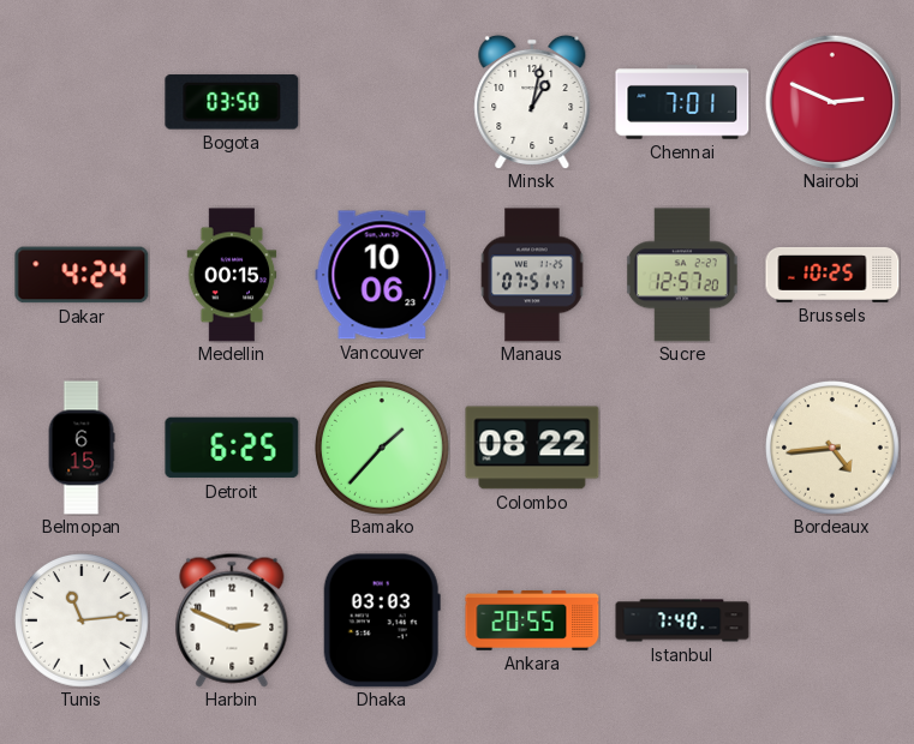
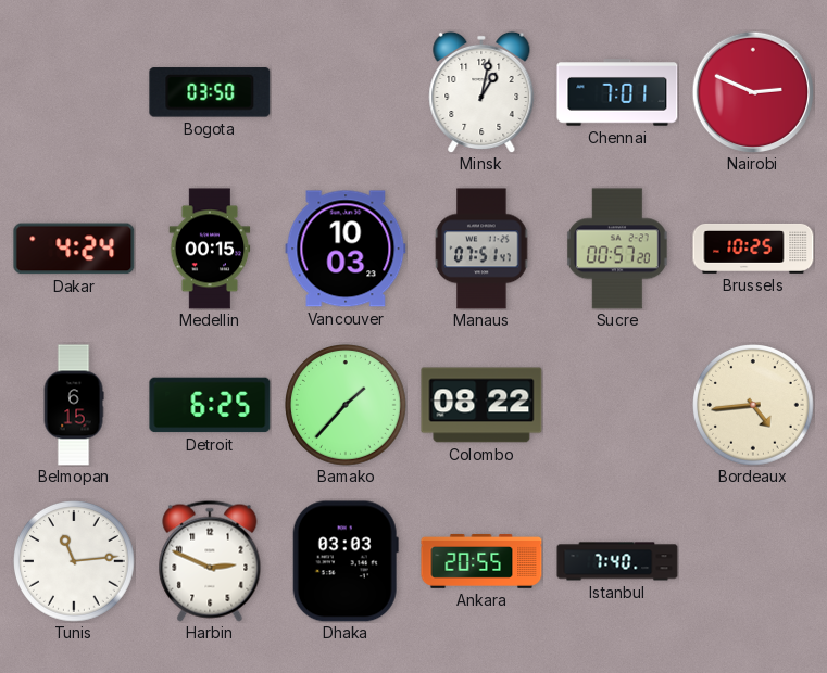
Vancouver: 10:06 -> 10:03 (346, 249)
Sucre: 12:57 -> 00:57 (617, 249)
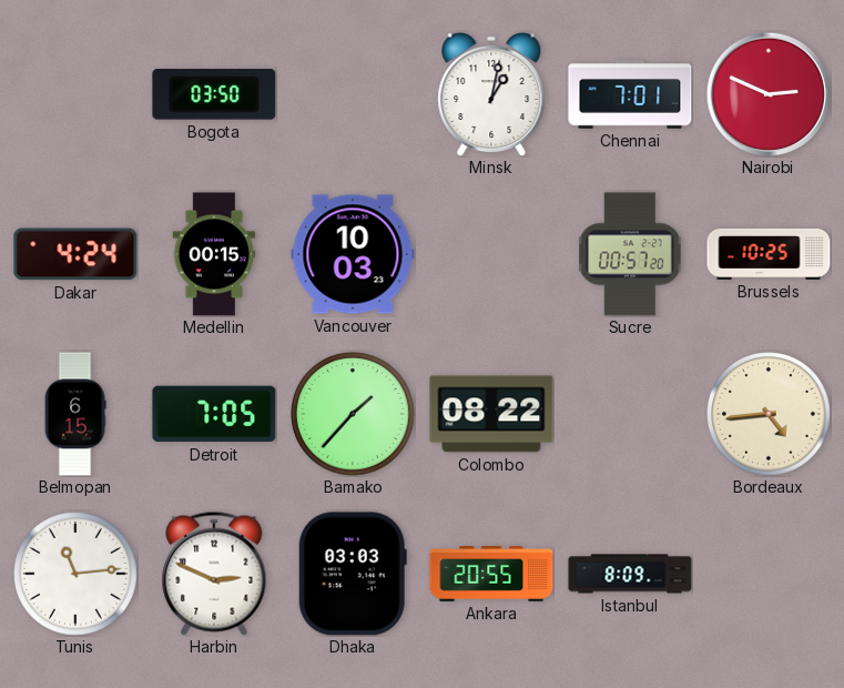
Manaus: 07:51 -> none (481, 249)
Detroit: 6:25 -> 7:05 (214, 414)
Istanbul: 7:40 -> 8:09 (630, 574)
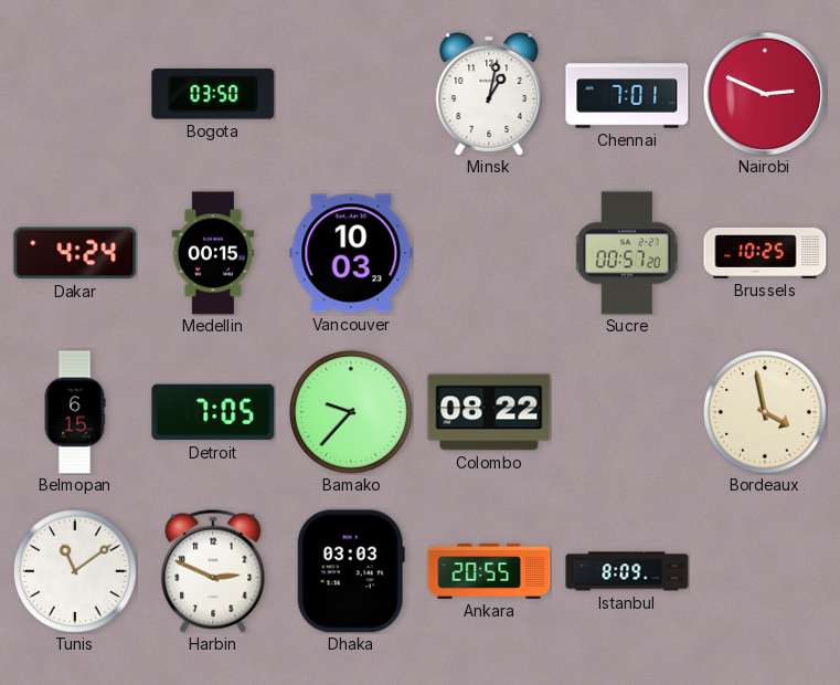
Bamako: 1:37 -> 9:37 (352, 413)
Bordeaux: 4:44 -> 3:58 (766, 413)
Tunis: 11:14 -> 11:09 (76, 572)
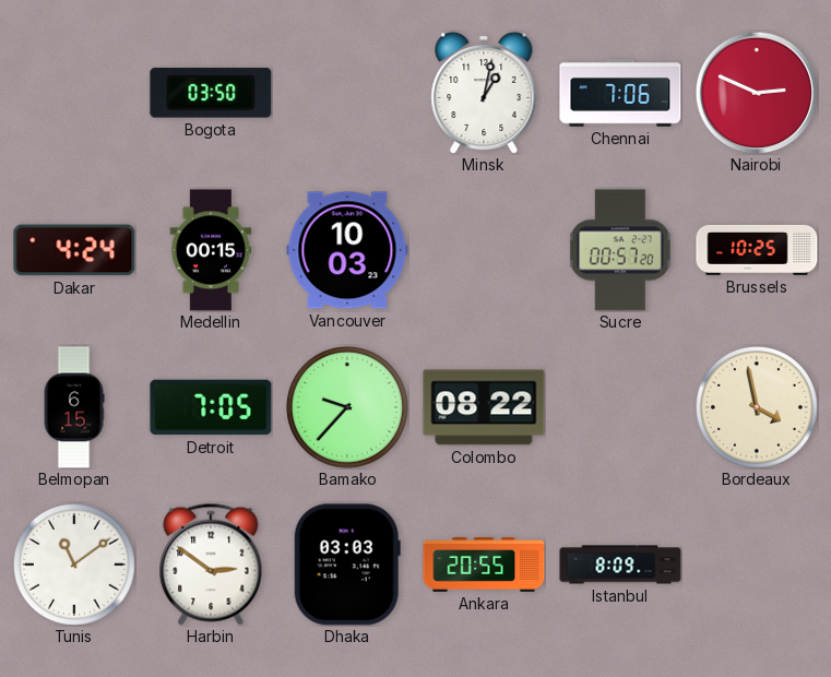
Chennai: 7:01 -> 7:06 (620, 93)
Harbin: 2:49 -> 2:51 (211, 565)
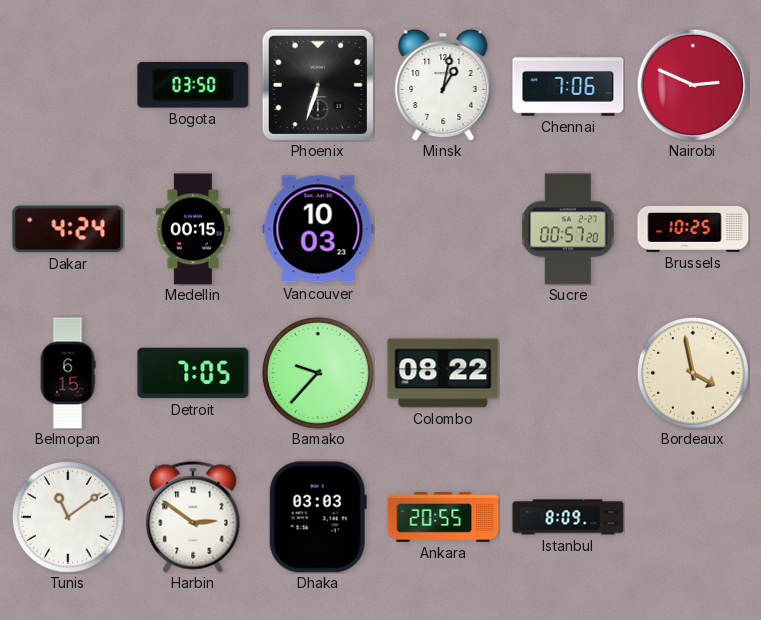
Phoenix: none -> 6:33 (318, 85)
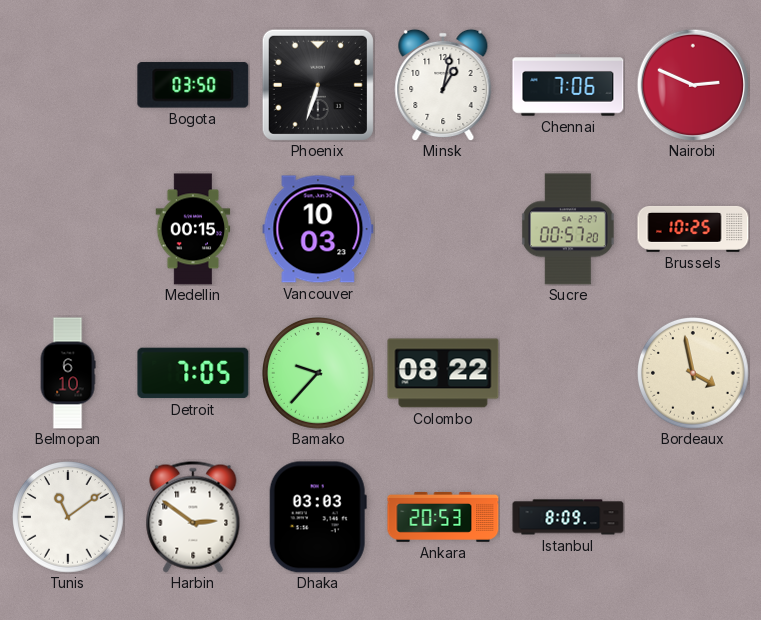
Dakar: 4:24 -> none (68, 229)
Belmopan: 6:15 -> 6:10 (68, 373)
Ankara: 20:55 -> 20:53 (443, 517)
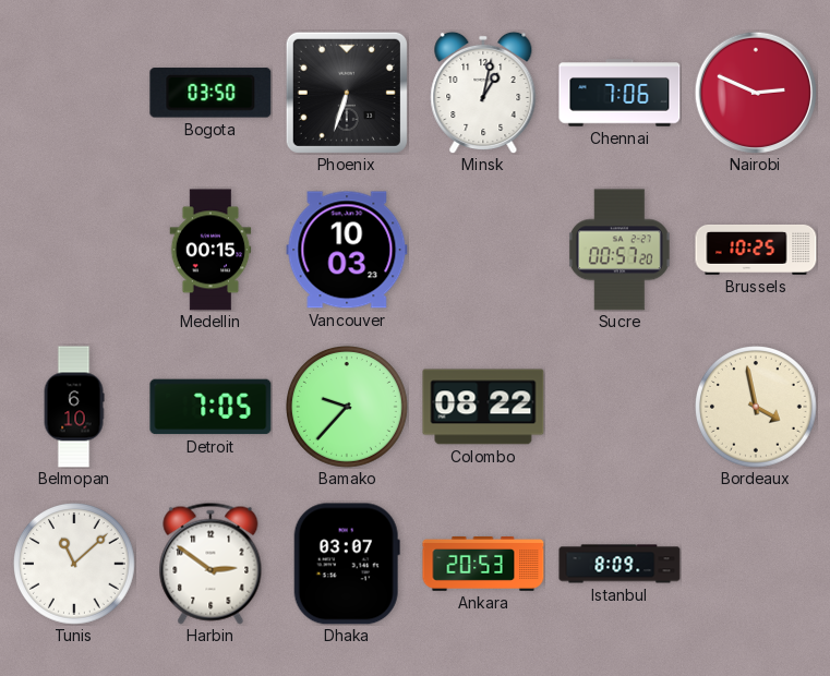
Tunis: 11:09 -> 11:08 (75, 565)
Dhaka: 03:03 -> 03:07 (347, 564)
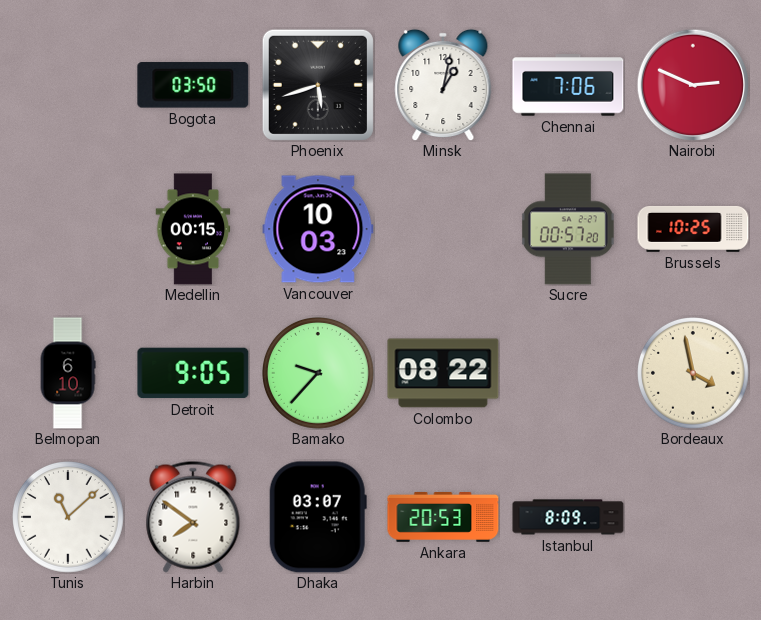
Phoenix: 6:33 -> 5:42 (318, 85)
Detroit: 7:05 -> 9:05 (193, 373)
Harbin: 2:51 -> 7:51 (193, 517)
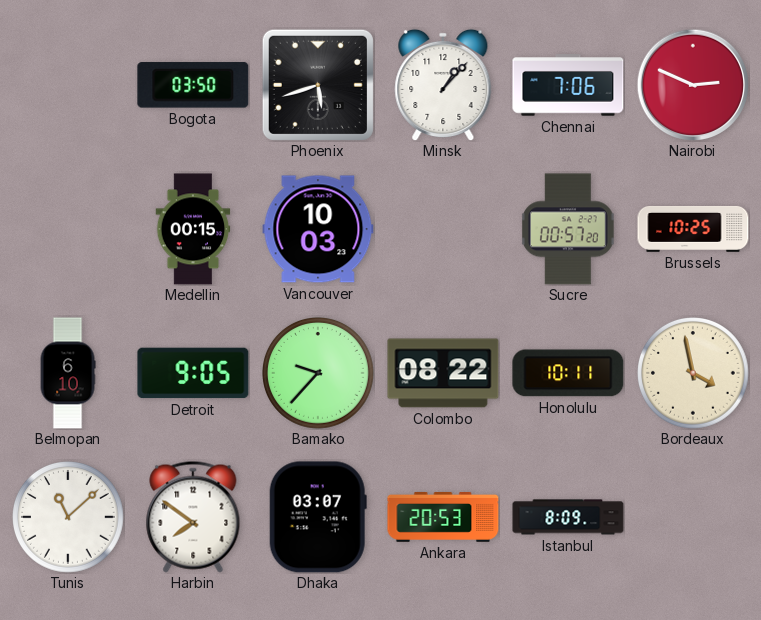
Minsk: 1:02 -> 1:07 (443, 85)
Honolulu: none -> 10:11 (568, 373)
